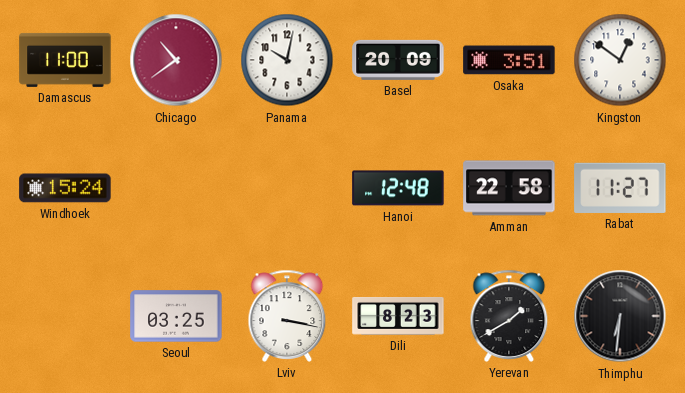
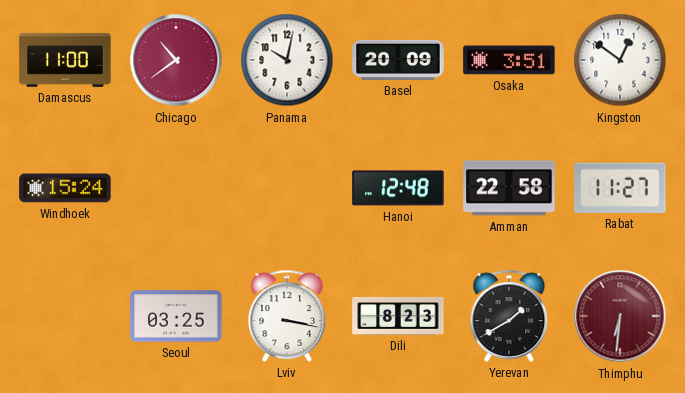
Thimphu dial: black -> burgundy (620, 316)
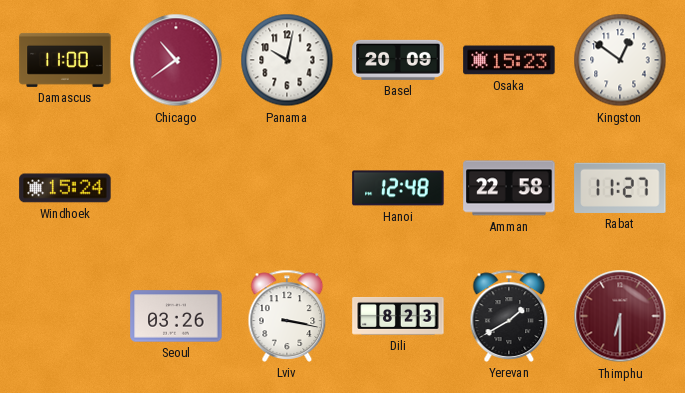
Osaka: 3:51 -> 15:23 (509, 60)
Seoul: 03:25 -> 03:26 (176, 316)
Thimphu: 6:31 -> 6:30 (620, 316)
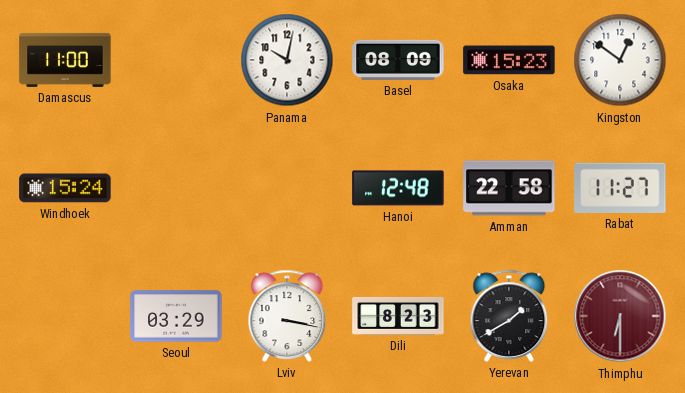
Chicago: 10:39 -> none (176, 60)
Basel: 20:09 -> 08:09 (398, 60)
Seoul: 03:26 -> 03:29 (176, 316)
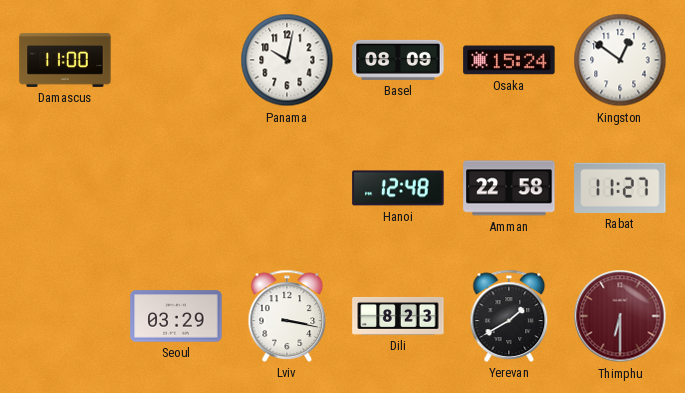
Osaka: 15:23 -> 15:24 (509, 60)
Windhoek: 15:24 -> none (65, 188)
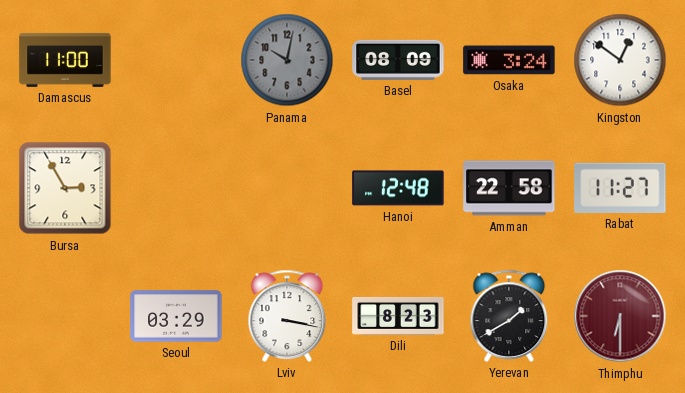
Panama dial: white -> grey (287, 60)
Osaka: 15:24 -> 3:24 (509, 60)
Bursa: none -> 2:55 (65, 188)
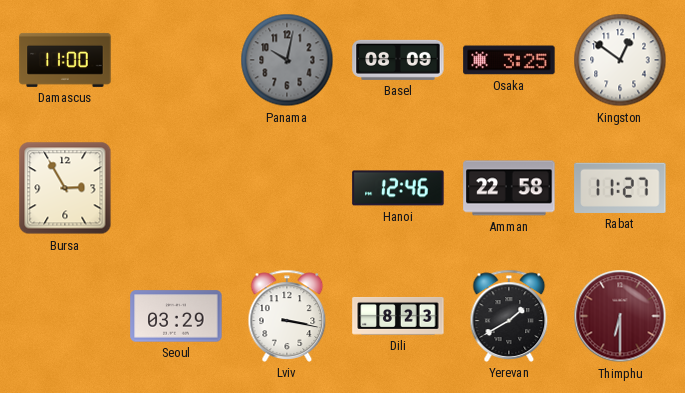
Osaka: 3:24 -> 3:25 (509, 60)
Hanoi: 12:48 -> 12:46 (398, 188)
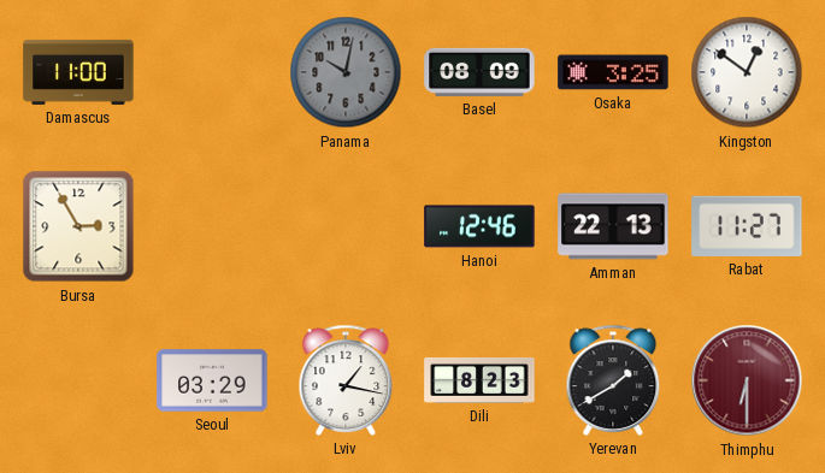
Amman: 22:58 -> 22:13 (613, 226)
Lviv: 3:17 -> 1:17 (346, 380)
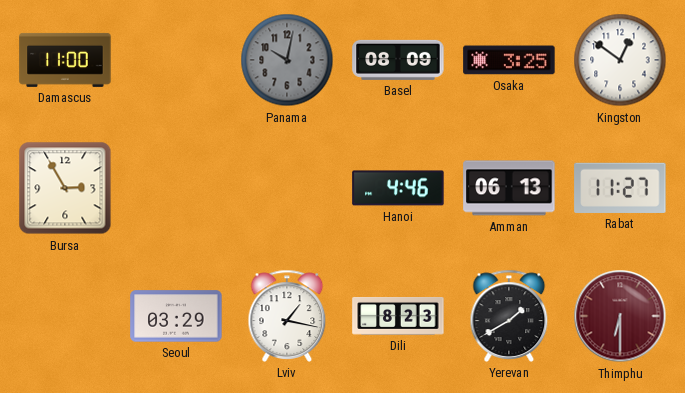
Hanoi: 12:46 -> 4:46 (398, 188)
Amman: 22:13 -> 06:13 (509, 188)
